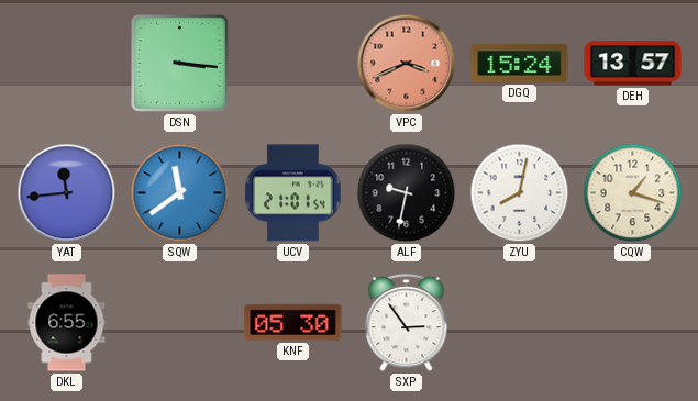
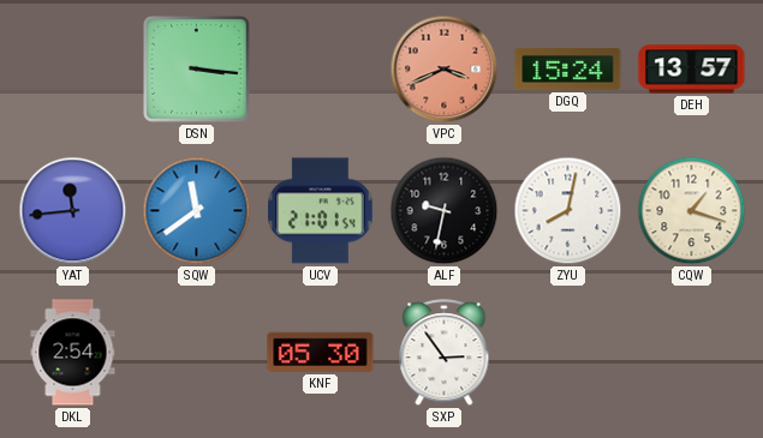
DKL: 6:55 -> 2:54 (73, 353)
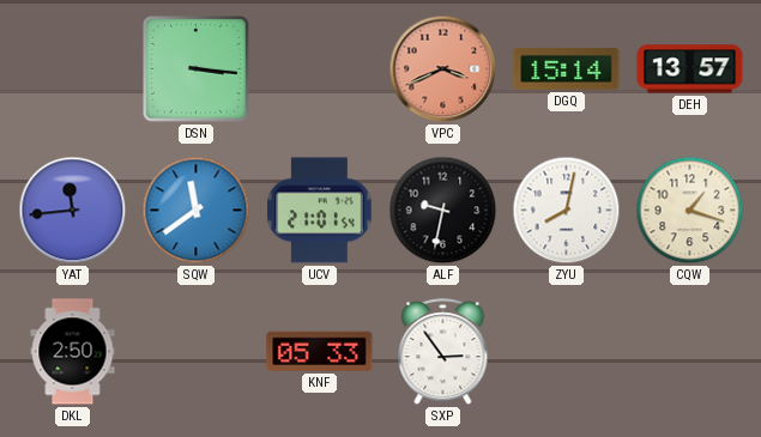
DGQ: 15:24 -> 15:14 (567, 68)
DKL: 2:54 -> 2:50 (73, 352)
KNF: 05:30 -> 05:33 (320, 351)
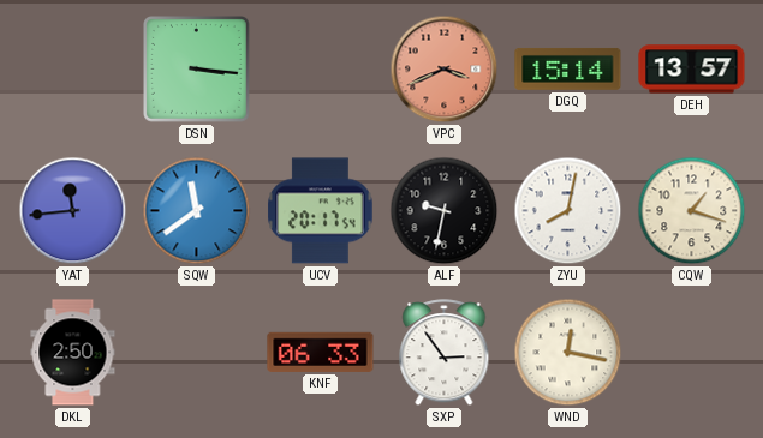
UCV: 21:01 -> 20:17 (321, 211)
KNF: 05:33 -> 06:33 (321, 352)
WND: none -> 12:17 (568, 353)
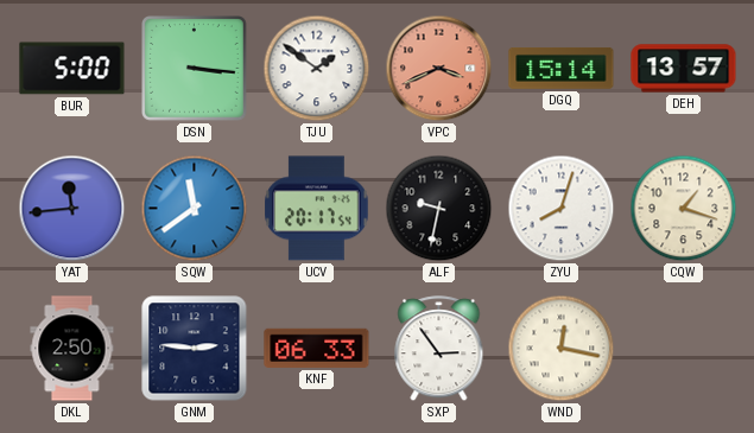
BUR: none -> 5:00 (72, 69)
TJU: none -> 1:51 (317, 69)
ZYU: 8:02 -> 8:03 (562, 209)
GNM: none -> 2:46 (195, 349)
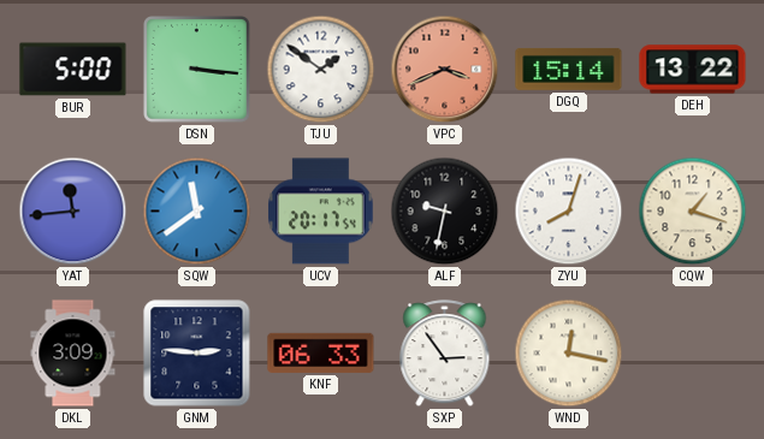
DEH: 13:57 -> 13:22 (693, 70)
DKL: 2:50 -> 3:09 (73, 354)
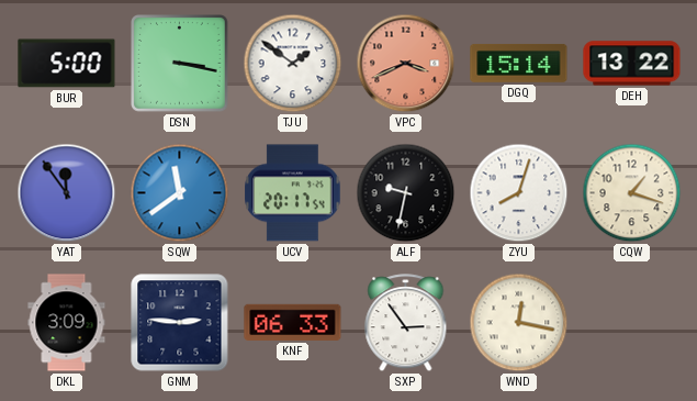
DSN: 3:16 -> 3:17 (180, 64)
YAT: 11:44 -> 11:54 (67, 193)
